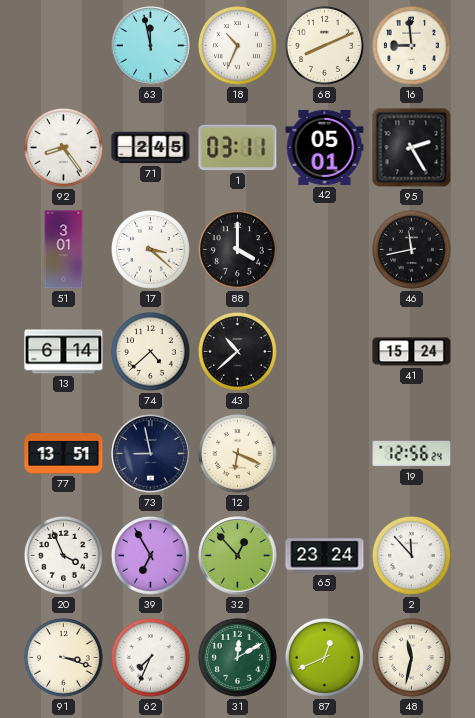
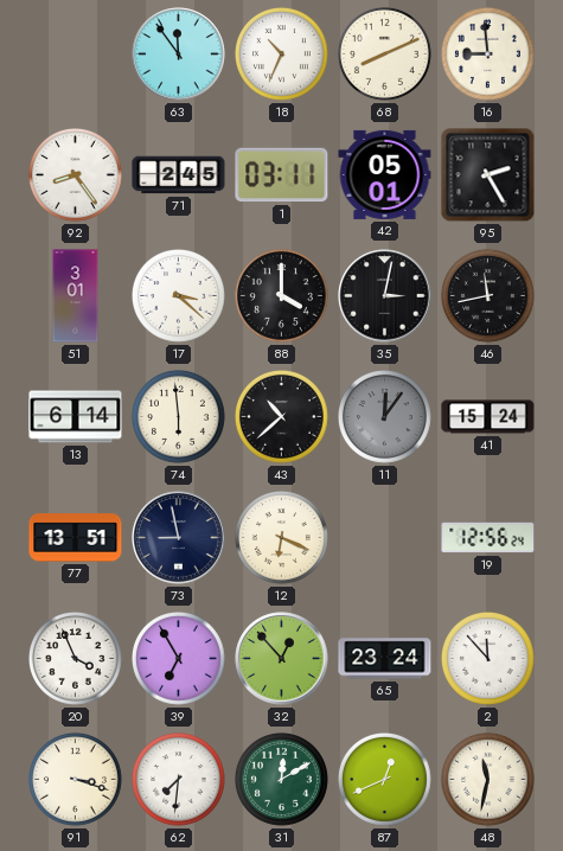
63: 11:58 -> 11:54 (179, 55)
35: none -> 3:02 (385, 296)
74: 4:38 -> 5:59 (179, 417)
11: none -> 12:06 (385, 417)
62: 7:34 -> 7:31 (179, 780)
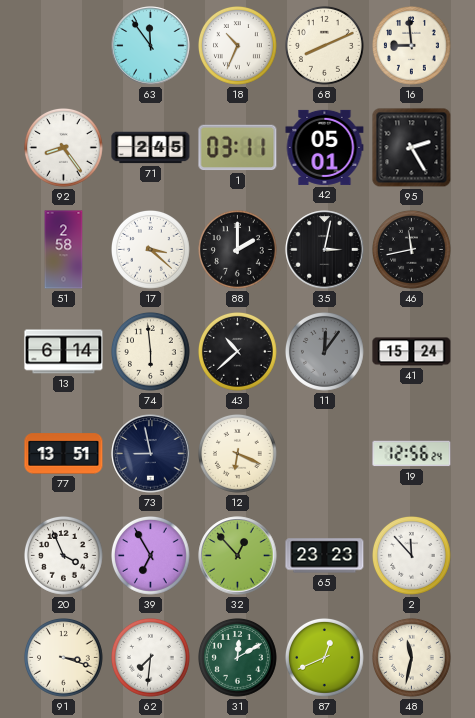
51: 3:01 -> 2:58 (64, 250)
88: 4:00 -> 2:00 (238, 250)
65: 23:24 -> 23:23 (325, 556)
